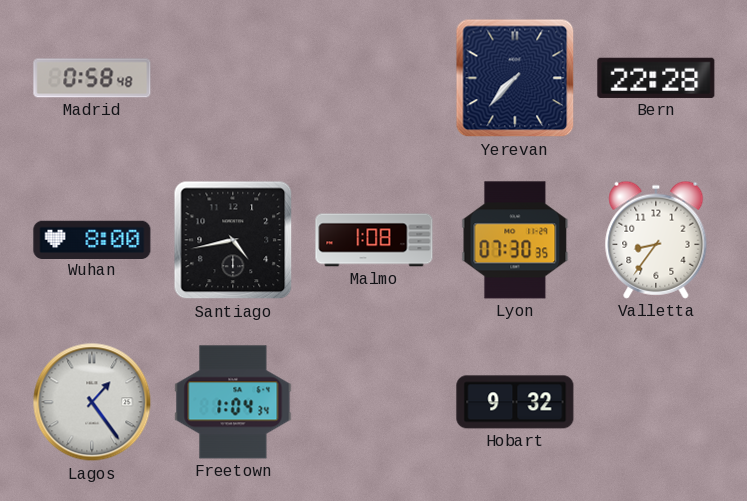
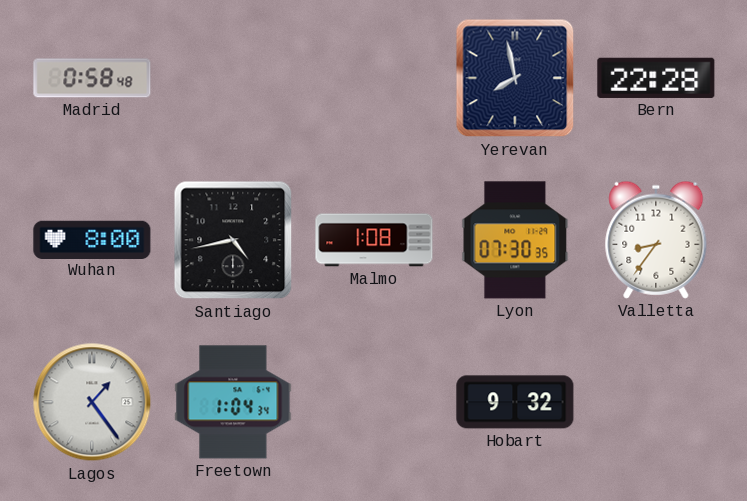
Yerevan: 7:37 -> 7:58 (515, 78)
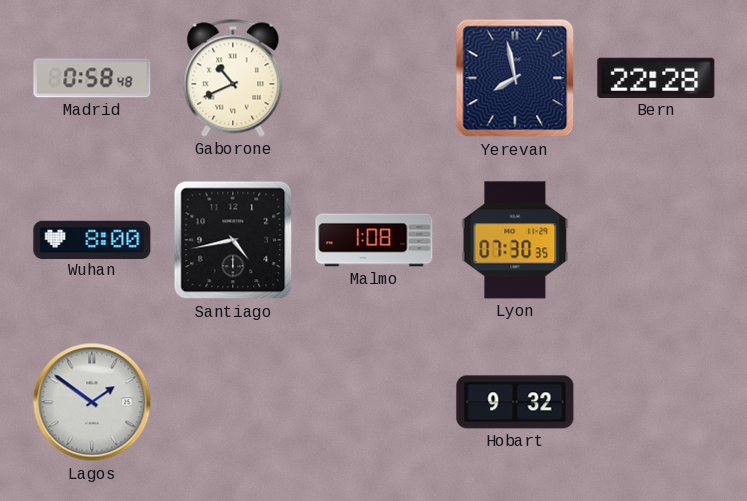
Gaborone: none -> 10:41 (233, 78)
Valletta: 8:36 -> none (656, 240)
Lagos: 1:24 -> 1:51 (92, 402)
Freetown: 1:04 -> none (233, 402)
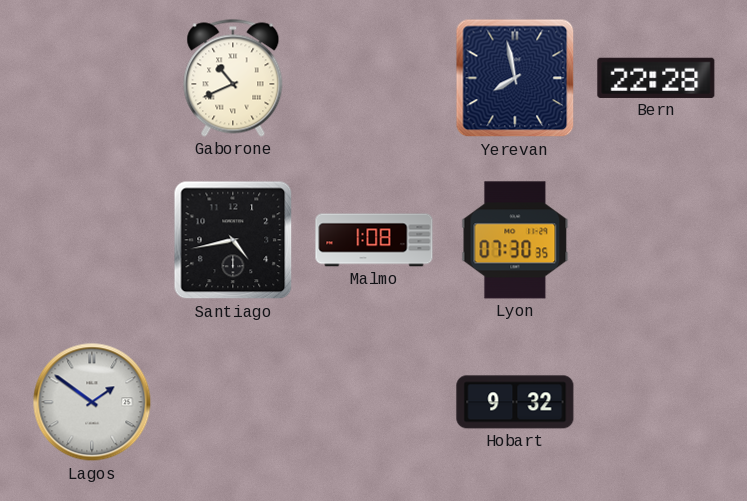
Madrid: 0:58 -> none (92, 78)
Wuhan: 8:00 -> none (92, 239)
